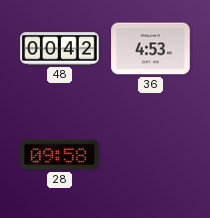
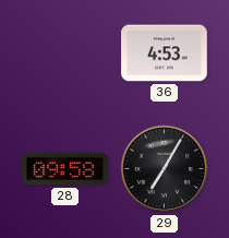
48: 00:42 -> none (60, 49)
29: none -> 7:05 (165, 169)
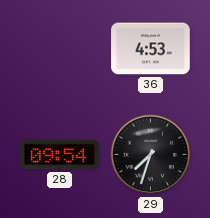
28: 09:58 -> 09:54 (60, 155)
29: 7:05 -> 7:33 (151, 155)
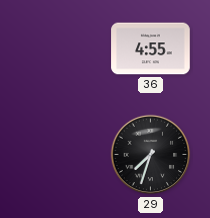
36: 4:53 -> 4:55 (151, 49)
28: 09:54 -> none (60, 155)
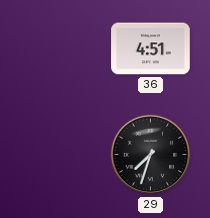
36: 4:55 -> 4:51 (151, 49)
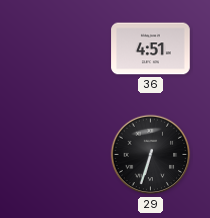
29: 7:33 -> 6:33 (151, 155)
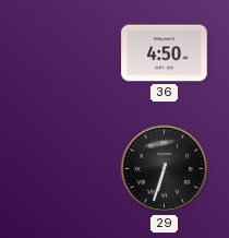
36: 4:51 -> 4:50 (165, 53)
